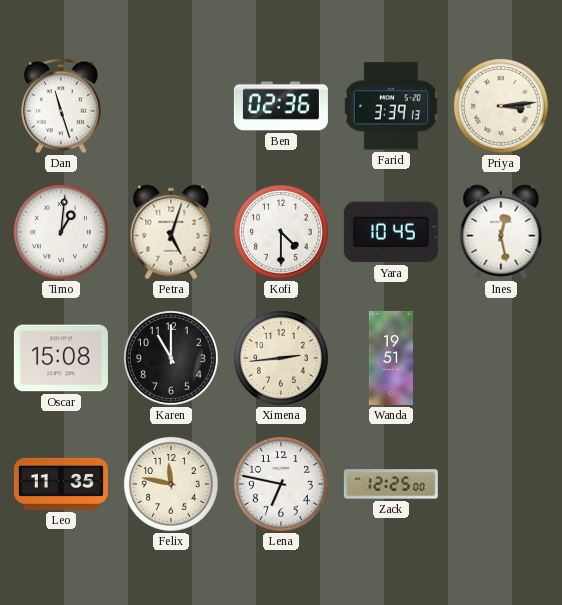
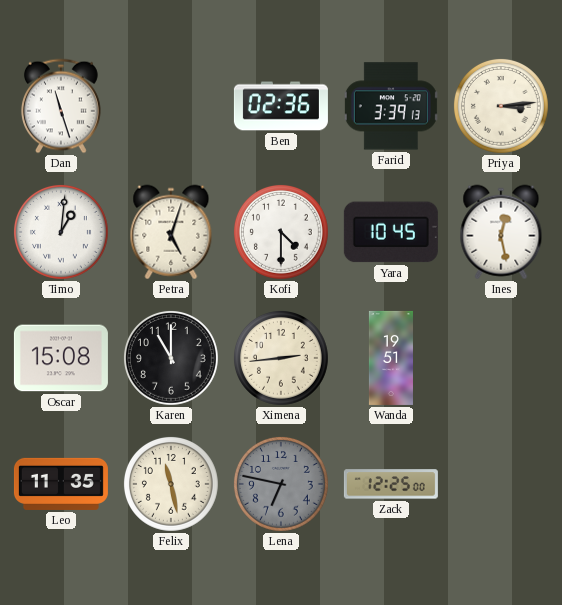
Felix: 11:47 -> 11:28 (171, 484)
Lena dial: white -> grey (281, 484)
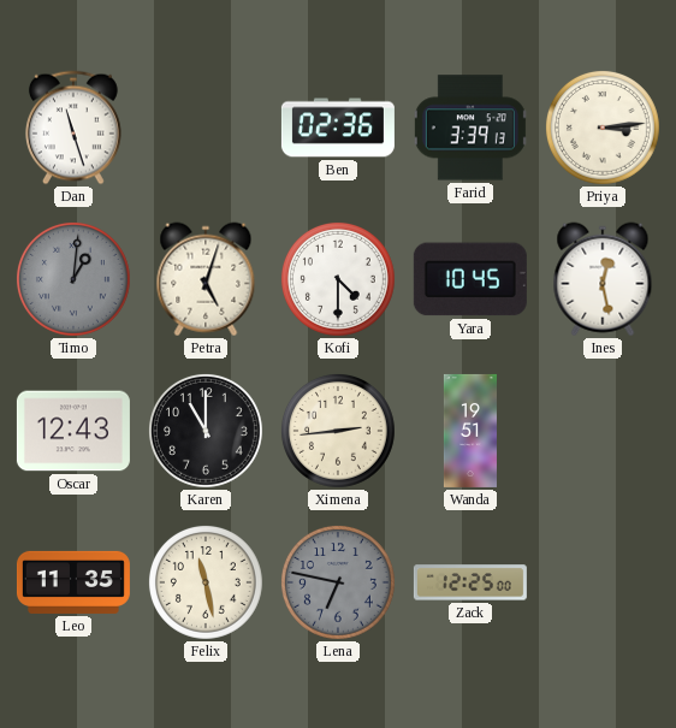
Timo dial: white -> grey (73, 279)
Oscar: 15:08 -> 12:43 (73, 431)
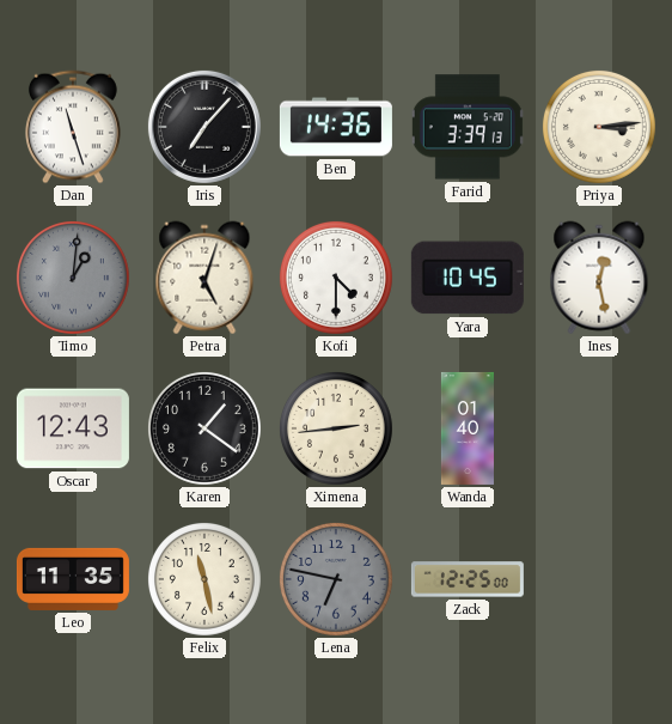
Iris: none -> 7:07 (204, 127)
Ben: 02:36 -> 14:36 (336, 127)
Karen: 11:00 -> 1:21 (204, 428)
Wanda: 19:51 -> 01:40 (468, 428)
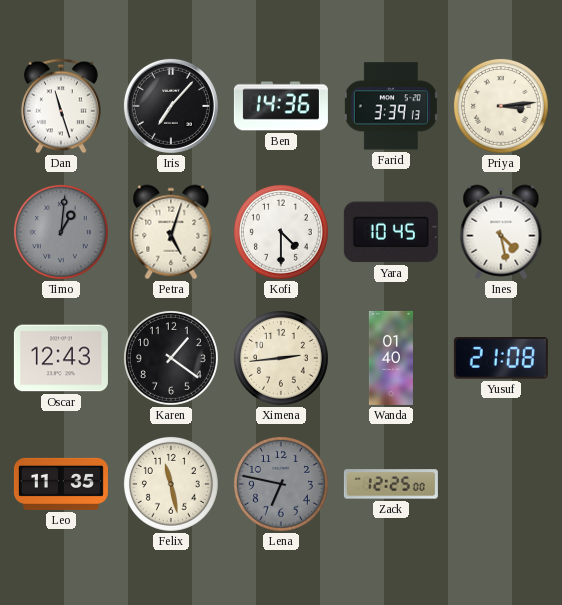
Ines: 12:28 -> 4:28 (501, 232)
Yusuf: none -> 21:08 (501, 358)
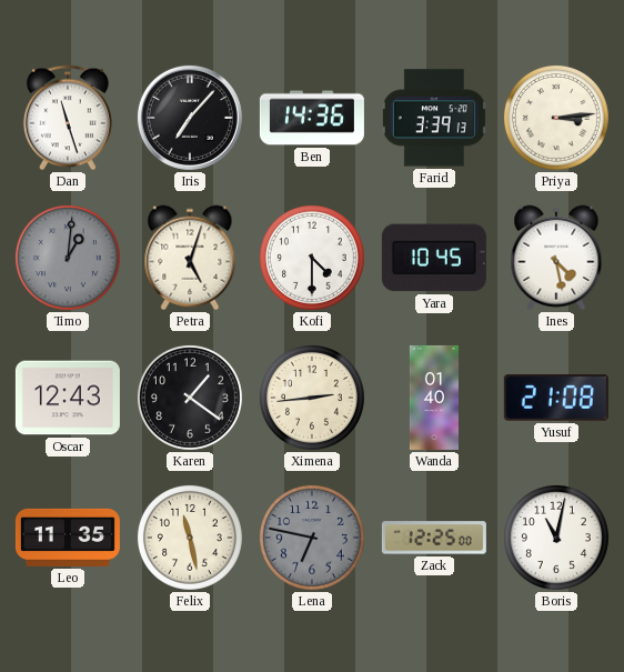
Boris: none -> 11:02 (556, 538)
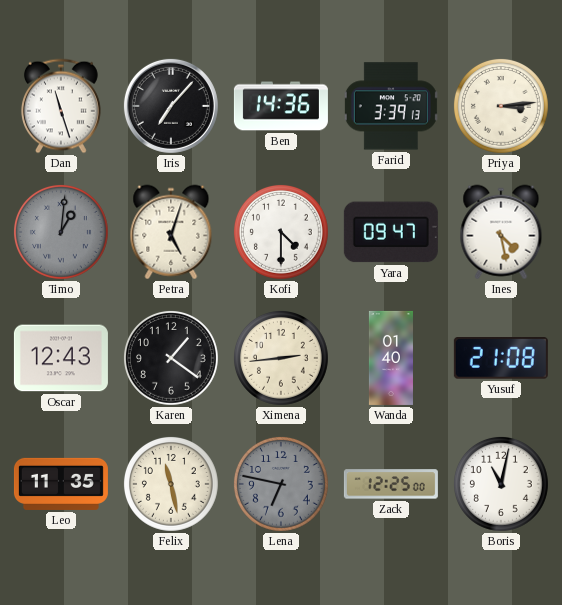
Yara: 10:45 -> 09:47 (391, 232)
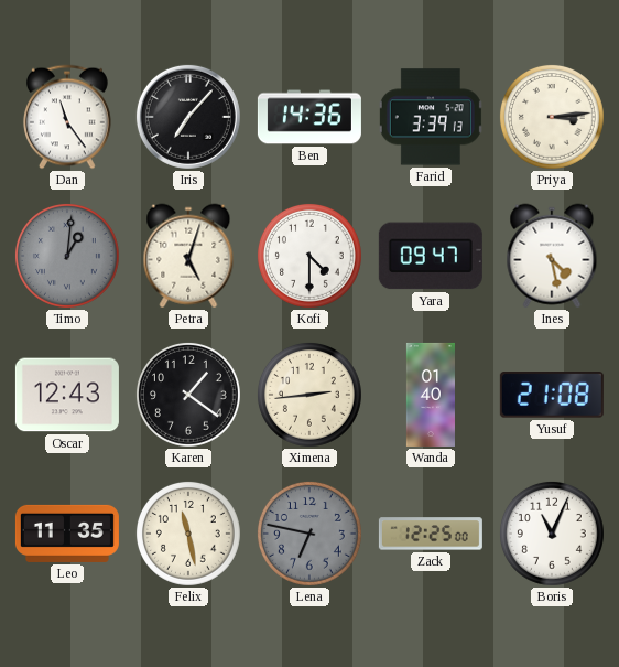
Dan: 11:27 -> 11:24 (67, 117)
Boris: 11:02 -> 11:04 (552, 534)
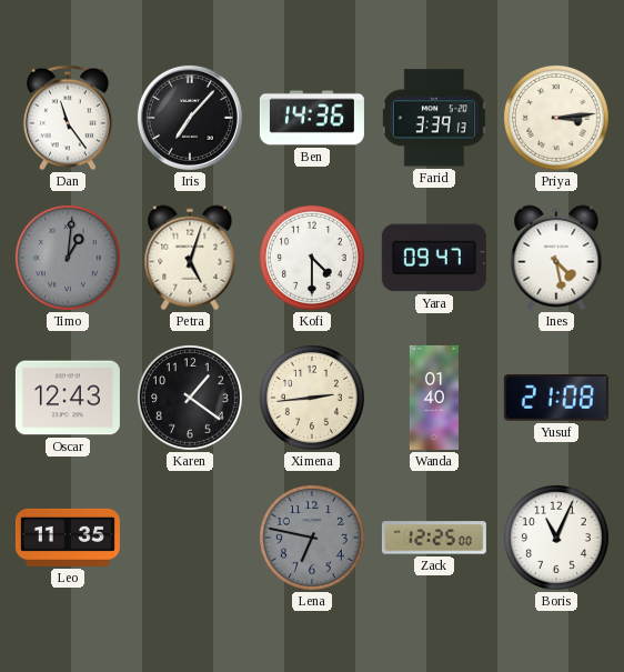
Felix: 11:28 -> none (188, 534)
